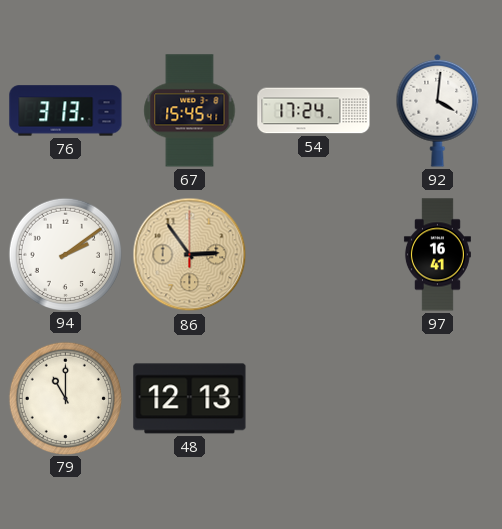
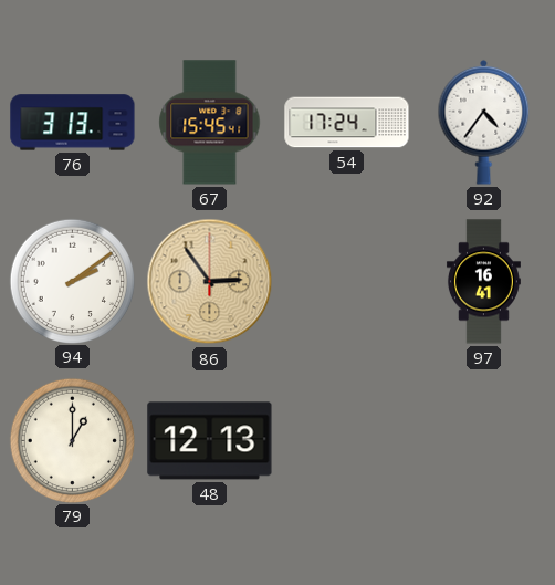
92: 4:01 -> 4:36 (484, 122)
79: 11:00 -> 1:00 (72, 440)
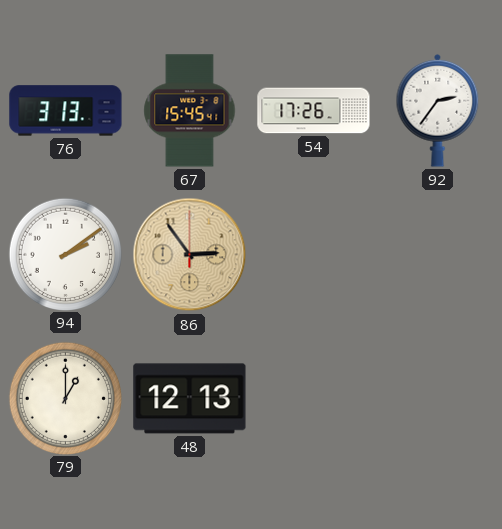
54: 17:24 -> 17:26 (314, 111)
92: 4:36 -> 2:36 (438, 110)
97: 16:41 -> none (483, 282)
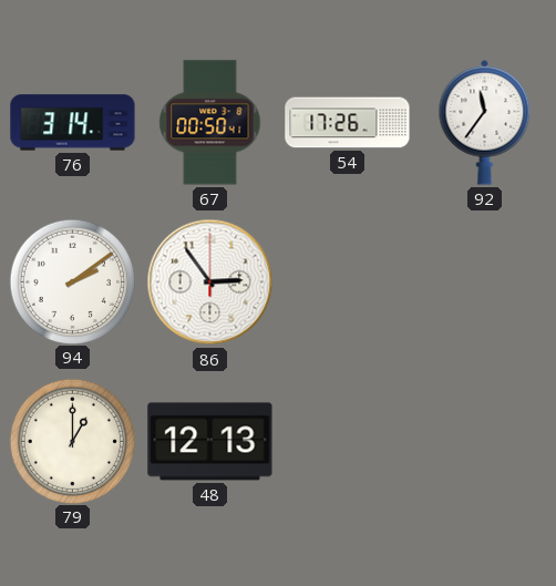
76: 3:13 -> 3:14 (73, 123)
67: 15:45 -> 00:50 (210, 123)
92: 2:36 -> 11:36 (485, 122)
86 dial: champagne -> white (210, 282)
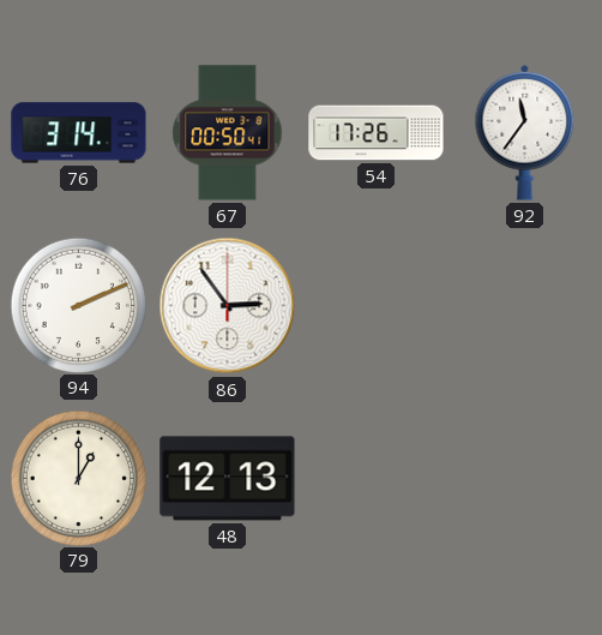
94: 2:09 -> 2:11 (78, 305)
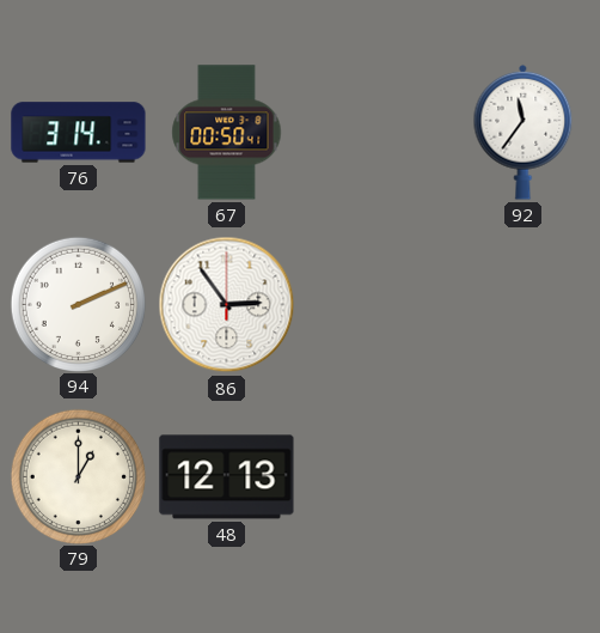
54: 17:26 -> none (377, 133)
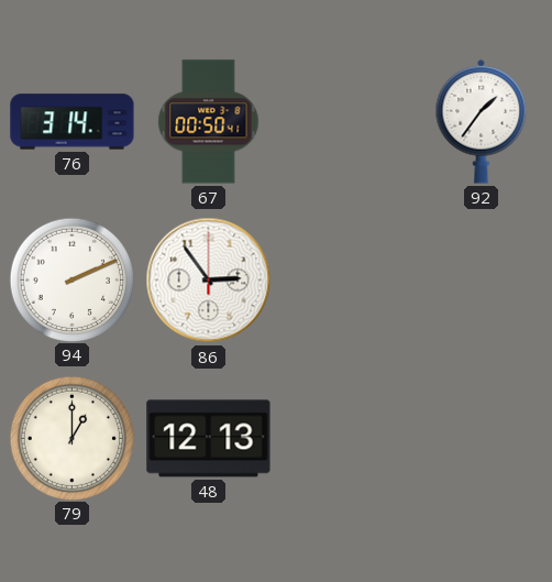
92: 11:36 -> 1:36 (482, 121)
